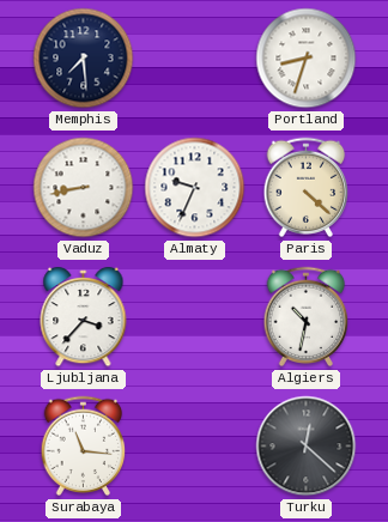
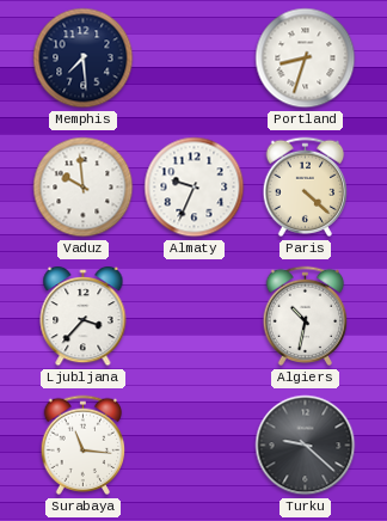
Vaduz: 8:43 -> 9:59 (84, 188)
Turku: 12:22 -> 9:22 (306, 446)
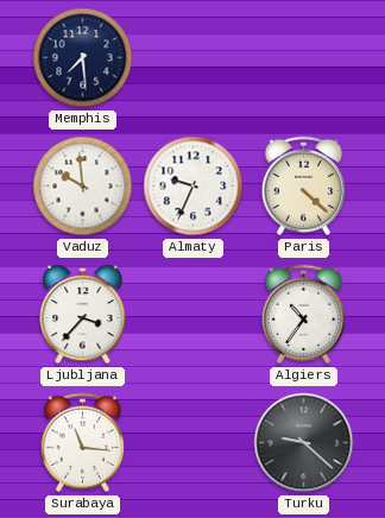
Portland: 8:33 -> none (306, 59)
Algiers: 10:32 -> 10:36 (304, 315)
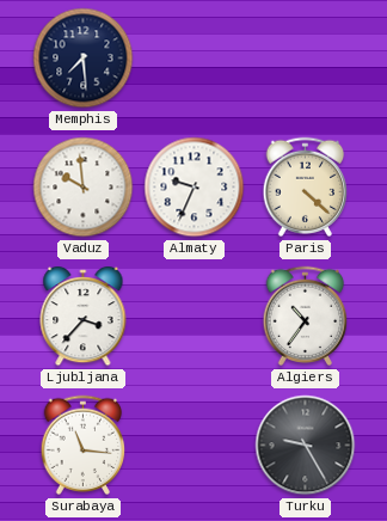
Turku: 9:22 -> 9:25 (306, 446)
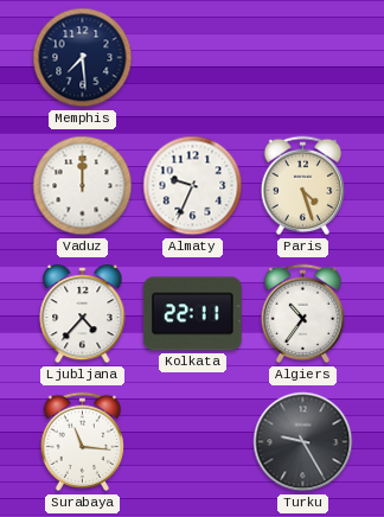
Vaduz: 9:59 -> 12:00 (83, 186)
Paris: 4:22 -> 4:27 (303, 186)
Ljubljana: 3:37 -> 4:37 (83, 314)
Kolkata: none -> 22:11 (192, 314)
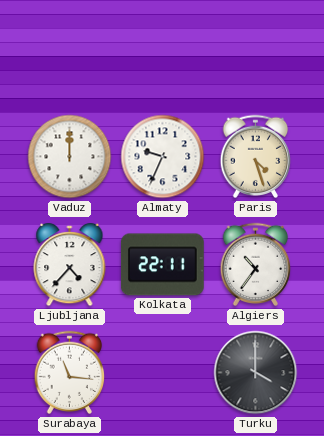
Memphis: 7:29 -> none (83, 58)
Turku: 9:25 -> 4:00 (256, 373)
